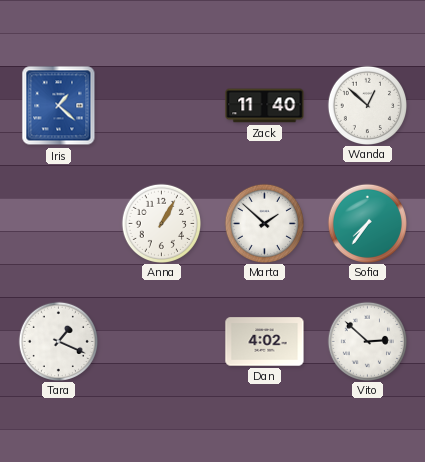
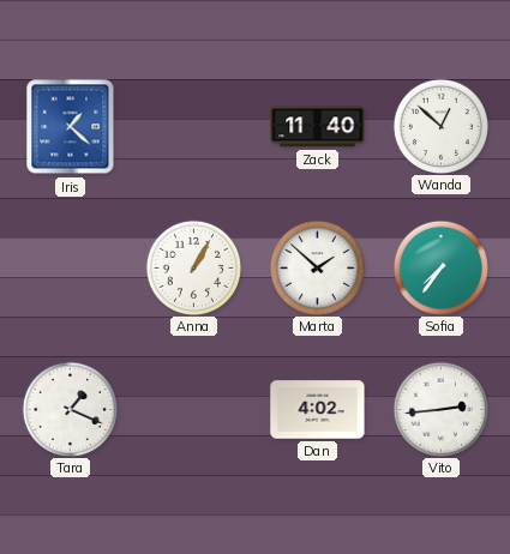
Vito: 2:52 -> 2:44 (440, 409)
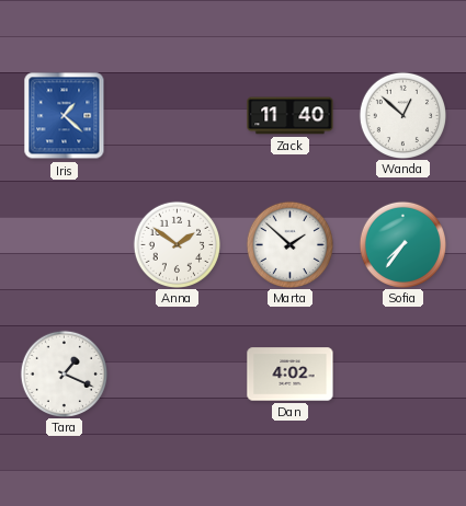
Anna: 1:05 -> 1:51 (177, 244)
Vito: 2:44 -> none (440, 409)
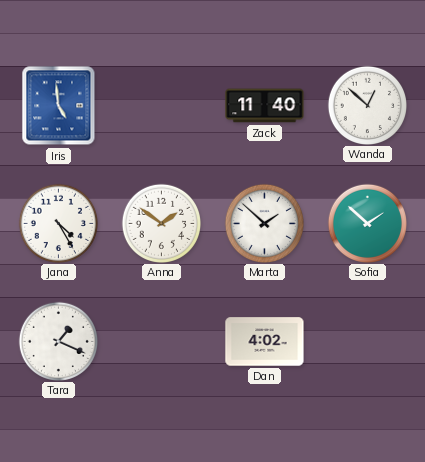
Iris: 1:22 -> 4:59 (59, 106)
Jana: none -> 4:25 (58, 223)
Sofia: 7:36 -> 1:52 (367, 223)
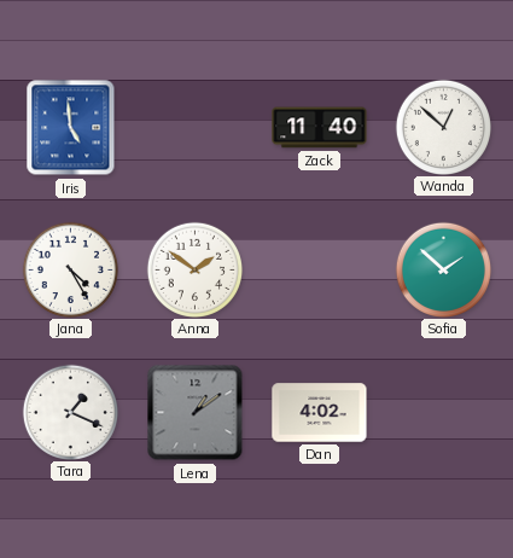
Marta: 1:52 -> none (264, 223)
Lena: none -> 1:09 (196, 413)
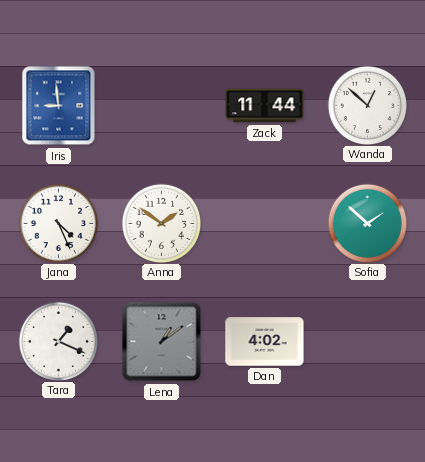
Iris: 4:59 -> 8:59 (59, 106)
Zack: 11:40 -> 11:44 (265, 106)
Jana: 4:25 -> 4:26 (58, 223)
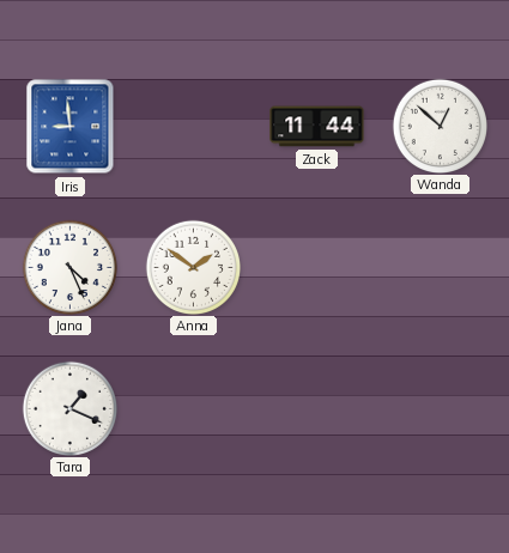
Sofia: 1:52 -> none (367, 223)
Lena: 1:09 -> none (162, 342)
Dan: 4:02 -> none (265, 342)
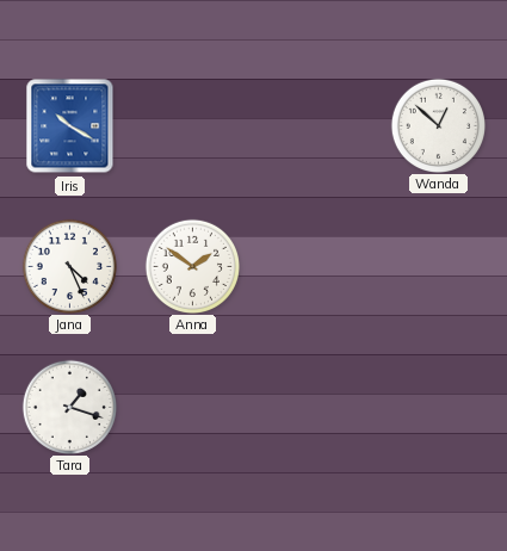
Iris: 8:59 -> 10:20 (70, 126)
Zack: 11:44 -> none (317, 127)
Tara: 1:19 -> 1:18 (69, 407)
